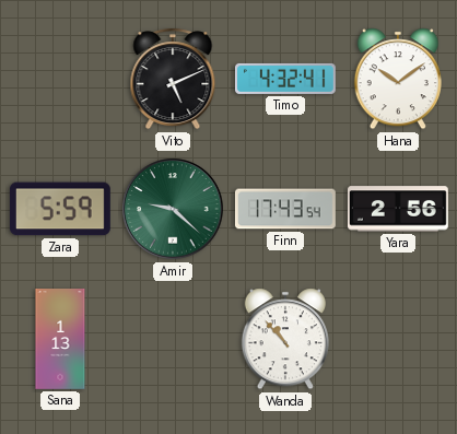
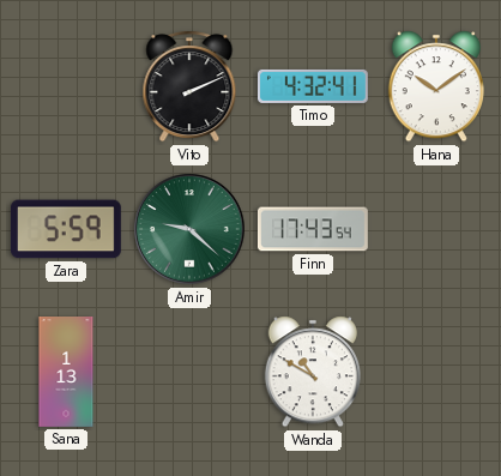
Vito: 5:11 -> 2:11 (189, 86)
Yara: 2:56 -> none (398, 209)
Wanda: 10:53 -> 10:50 (313, 372)
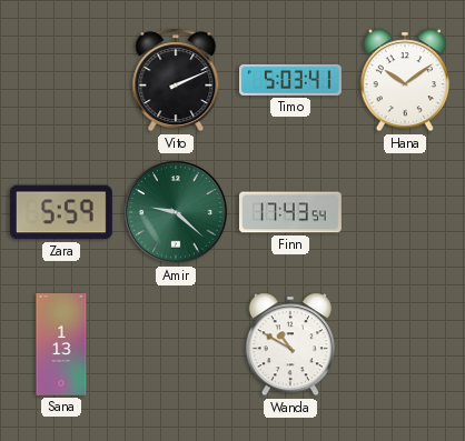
Timo: 4:32 -> 5:03 (290, 80)
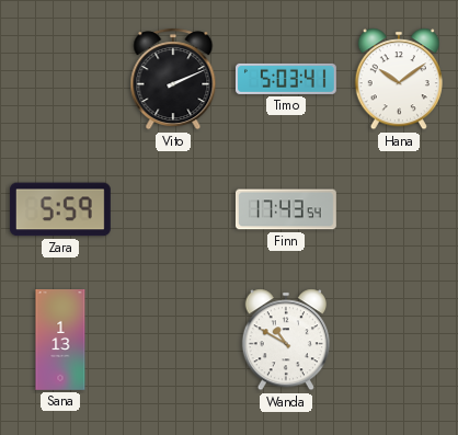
Amir: 9:22 -> none (176, 212)
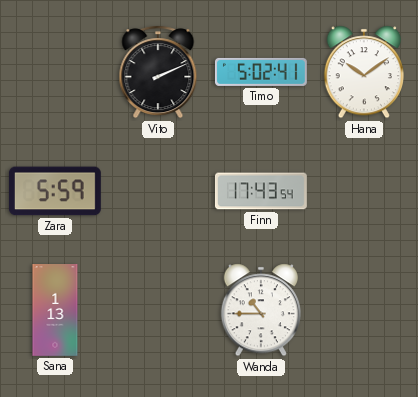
Timo: 5:03 -> 5:02 (261, 72)
Wanda: 10:50 -> 10:45 (261, 310)
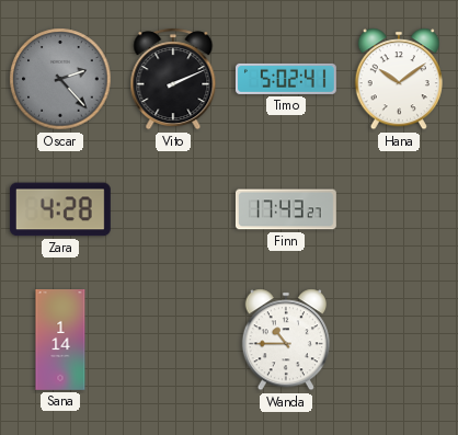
Oscar: none -> 2:23 (60, 79)
Zara: 5:59 -> 4:28 (60, 209)
Finn: 17:43:54 -> 17:43:27 (286, 209)
Sana: 1:13 -> 1:14 (60, 341)
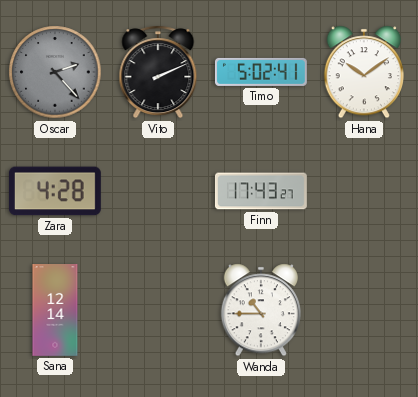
Sana: 1:14 -> 12:14 (55, 311)
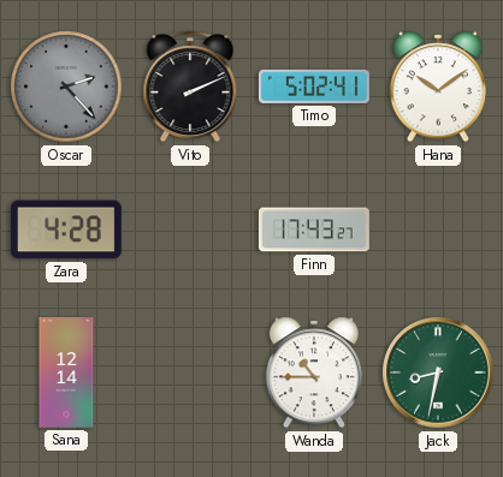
Jack: none -> 8:32 (438, 372)
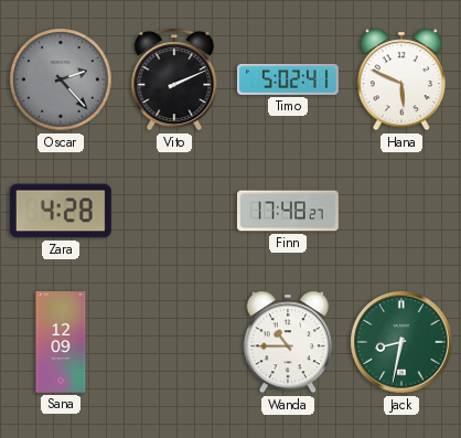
Hana: 10:09 -> 5:49 (401, 79)
Finn: 17:43 -> 17:48 (288, 211)
Sana: 12:14 -> 12:09 (61, 343)
